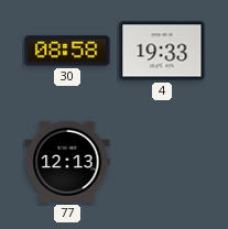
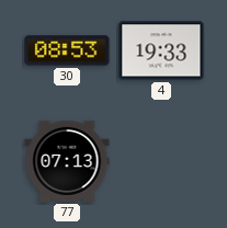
30: 08:58 -> 08:53 (67, 50)
77: 12:13 -> 07:13 (67, 161)
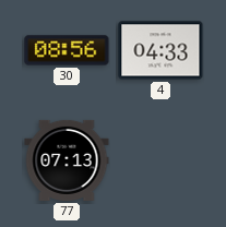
30: 08:53 -> 08:56 (67, 50)
4: 19:33 -> 04:33 (160, 50)
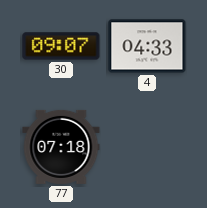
30: 08:56 -> 09:07 (61, 46)
77: 07:13 -> 07:18 (61, 147)
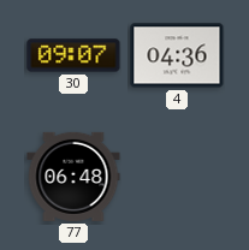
4: 04:33 -> 04:36 (177, 55)
77: 07:18 -> 06:48 (73, 177)
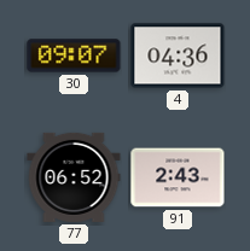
77: 06:48 -> 06:52 (74, 177)
91: none -> 2:43 (178, 177)
